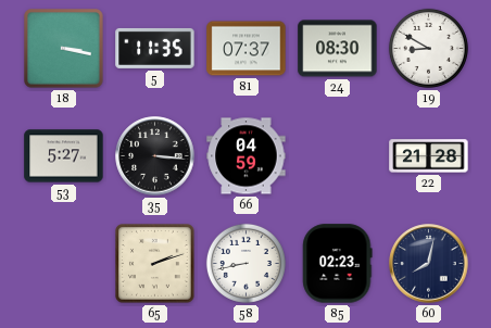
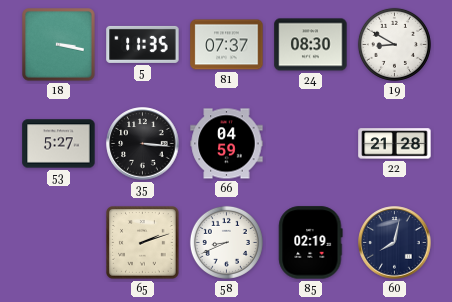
58: 8:43 -> 8:41 (226, 242)
85: 02:23 -> 02:19 (311, 243)
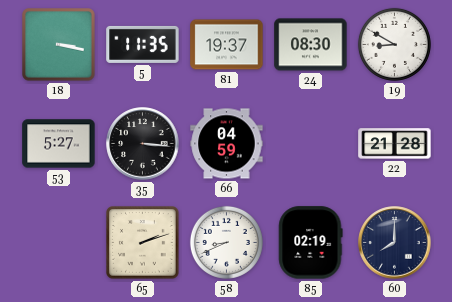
81: 07:37 -> 19:37 (227, 45)
60: 8:02 -> 8:00 (395, 243)
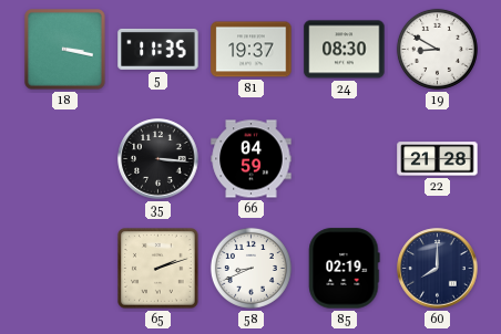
53: 5:27 -> none (59, 144)
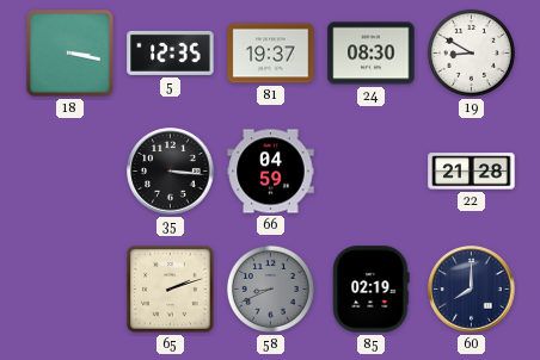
5: 11:35 -> 12:35 (171, 52)
58 dial: white -> grey (270, 288)
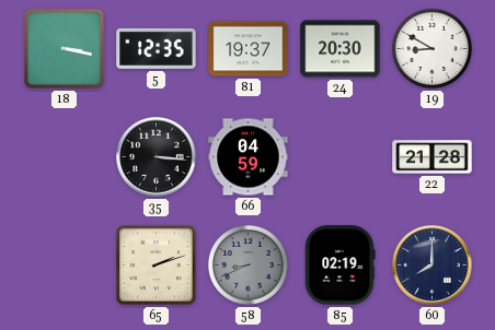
24: 08:30 -> 20:30 (341, 49)
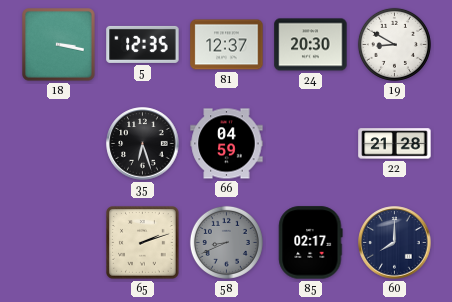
81: 19:37 -> 12:37 (227, 45)
35: 3:16 -> 6:27 (143, 144)
85: 02:19 -> 02:17 (311, 243)
